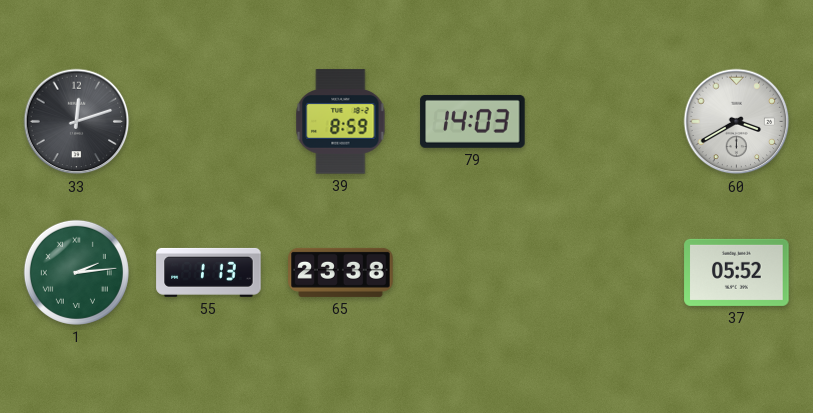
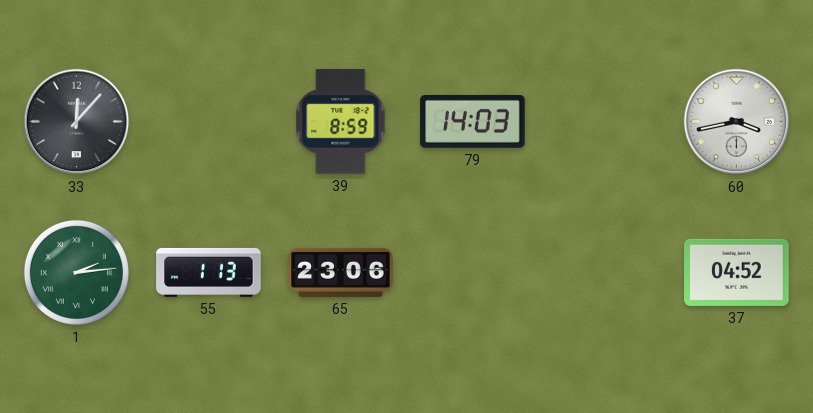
33: 12:12 -> 12:07 (77, 122)
60: 3:40 -> 3:43 (737, 122)
65: 23:38 -> 23:06 (341, 272)
37: 05:52 -> 04:52 (737, 272)
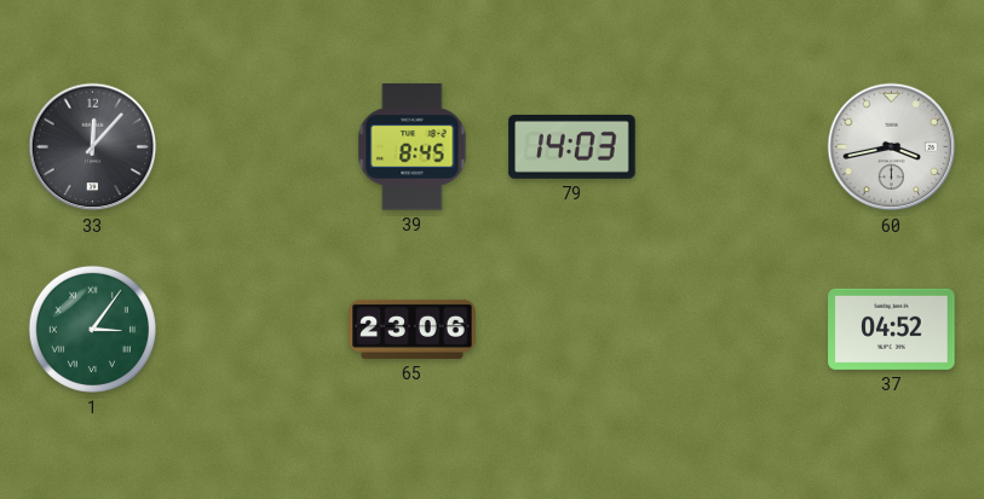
39: 8:59 -> 8:45 (413, 147)
1: 2:14 -> 3:06 (92, 329)
55: 1:13 -> none (209, 272)
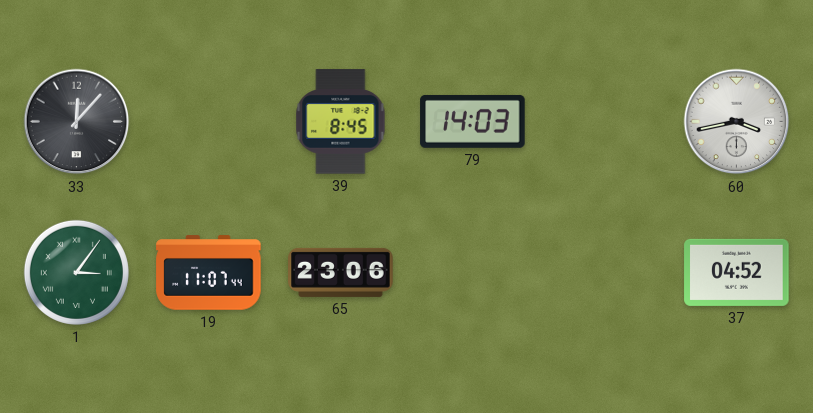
19: none -> 11:07 (209, 273)
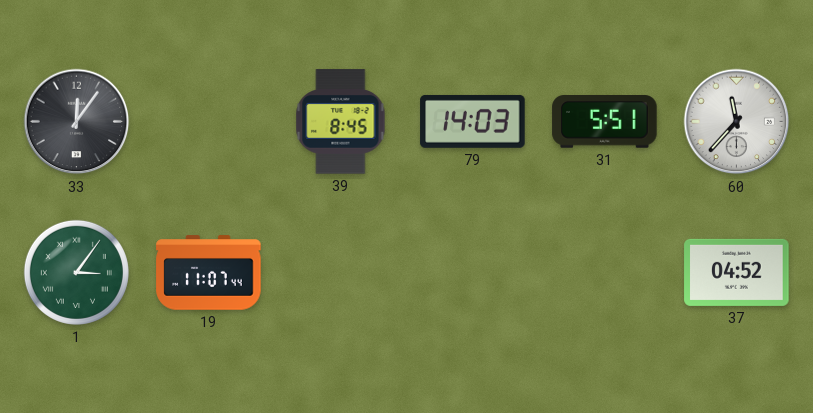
33: 12:07 -> 12:06 (77, 122)
31: none -> 5:51 (605, 122)
60: 3:43 -> 11:37 (737, 122)
65: 23:06 -> none (341, 272)
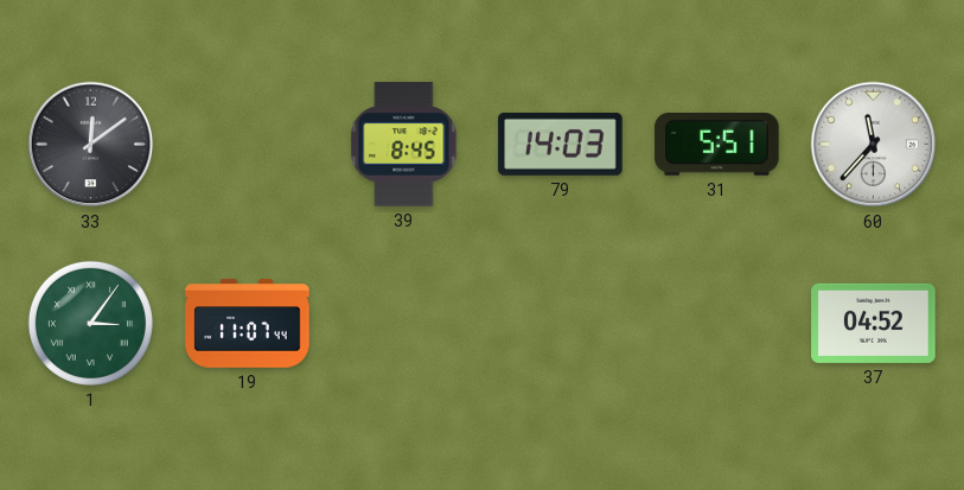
33: 12:06 -> 12:09 (91, 145)
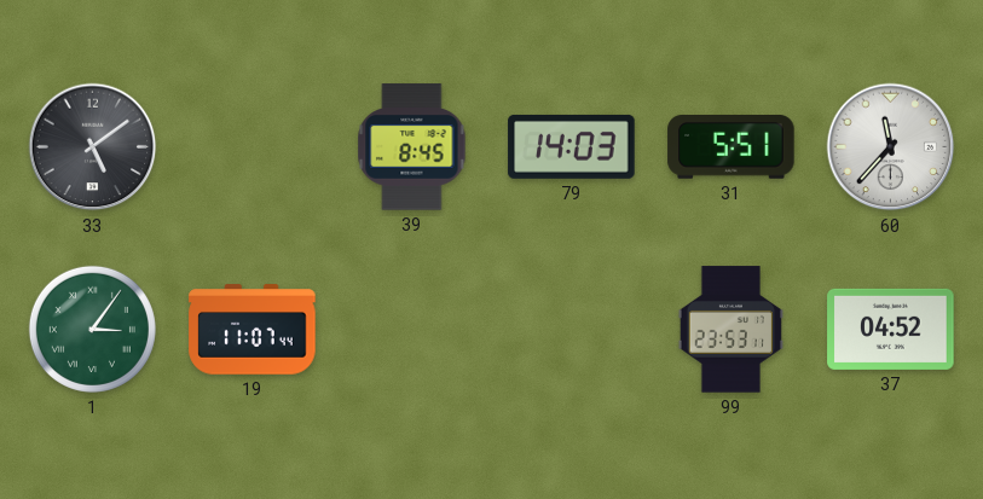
33: 12:09 -> 5:09 (93, 147)
99: none -> 23:53 (730, 330)
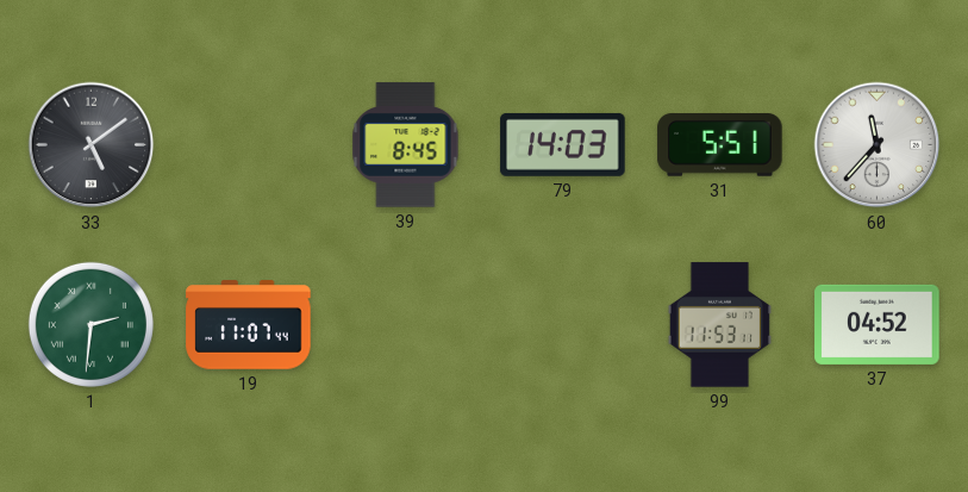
1: 3:06 -> 2:31 (90, 324)
99: 23:53 -> 11:53 (719, 325)
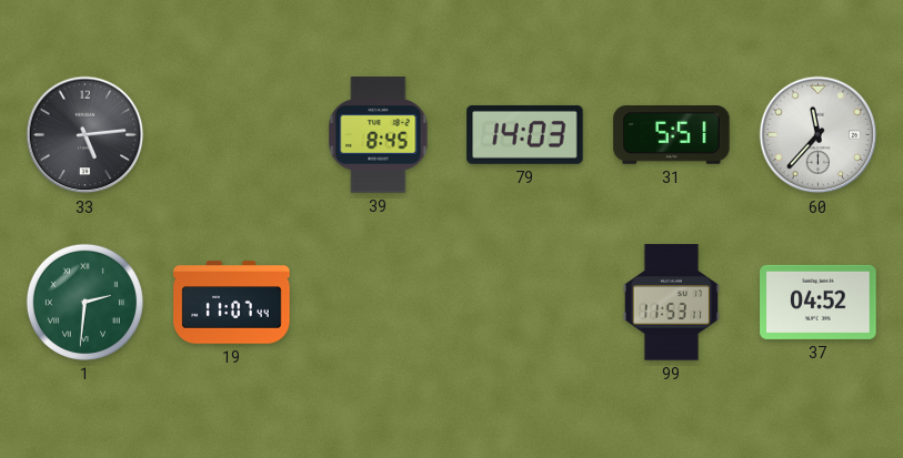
33: 5:09 -> 5:14 (86, 135)
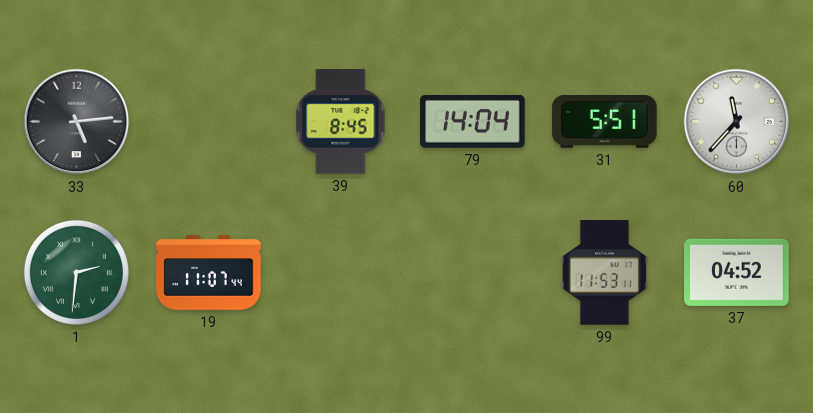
79: 14:03 -> 14:04 (473, 121)
